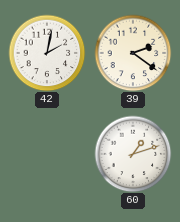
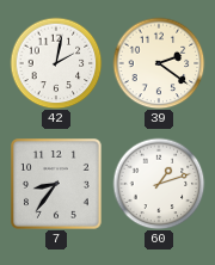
7: none -> 8:36 (57, 185)
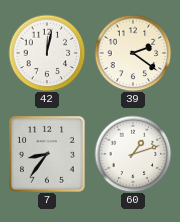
42: 2:02 -> 12:02 (47, 53)
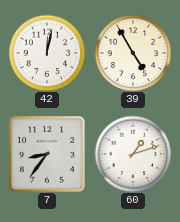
39: 2:21 -> 4:55 (133, 53)
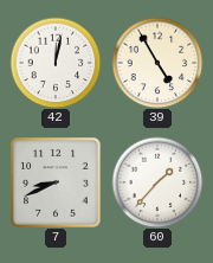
7: 8:36 -> 8:41 (57, 184)
60: 1:12 -> 1:37 (157, 182)
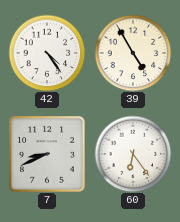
42: 12:02 -> 4:24 (47, 53)
60: 1:37 -> 6:24 (133, 154)
